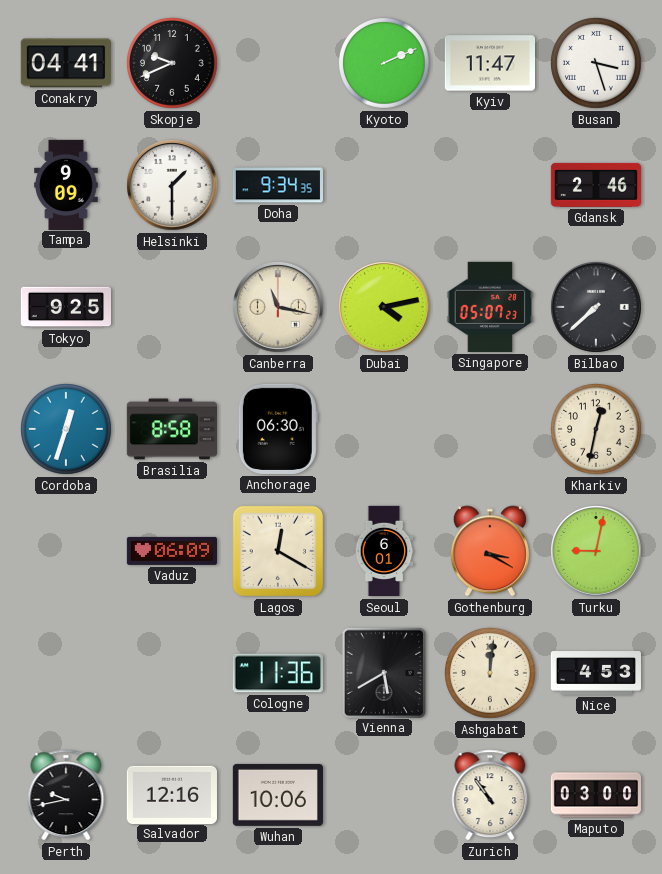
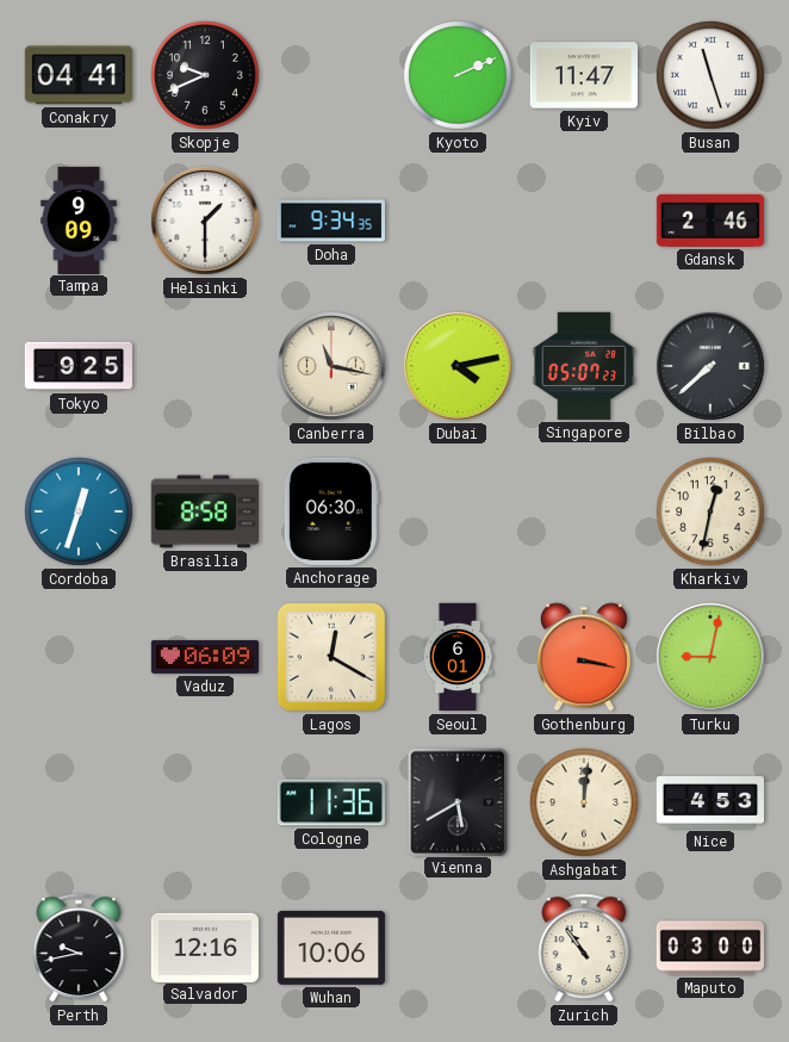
Busan: 3:27 -> 11:27 (712, 76)
Gothenburg: 3:20 -> 3:17 (584, 657)
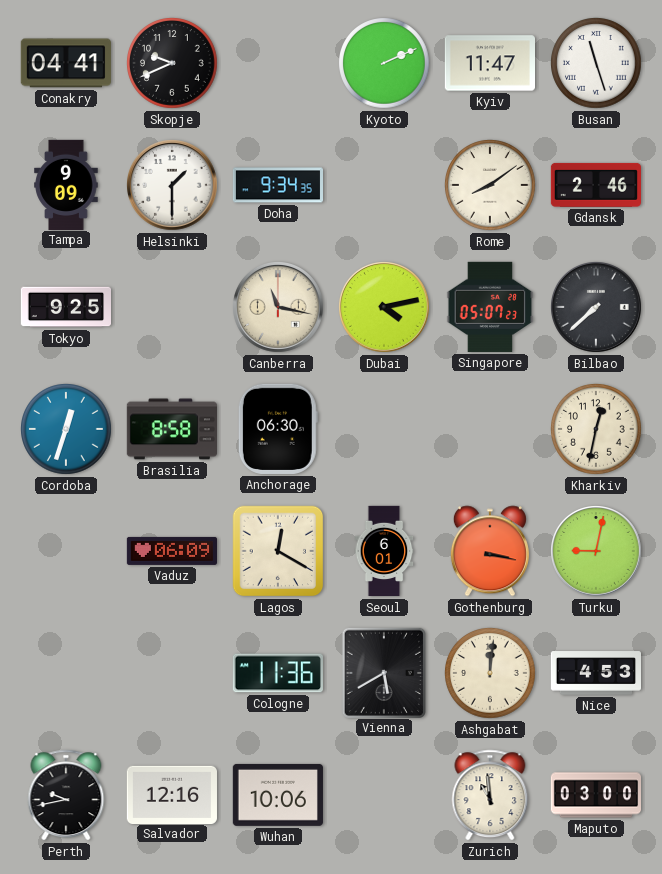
Rome: none -> 8:09 (491, 186)
Zurich: 10:54 -> 10:59 (490, 795)
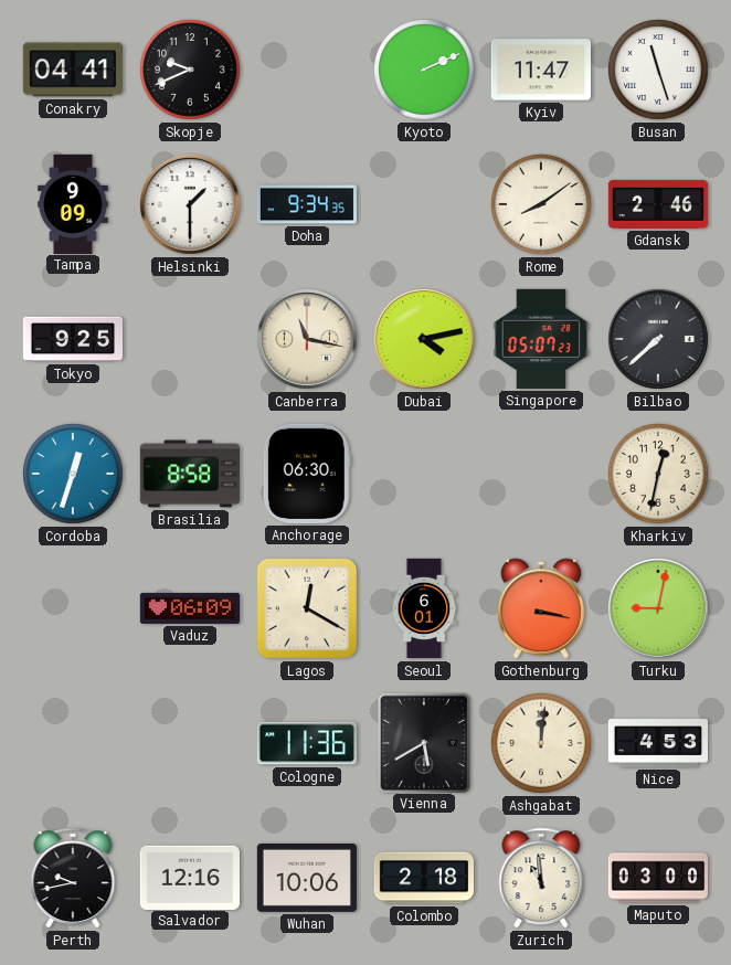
Colombo: none -> 2:18 (423, 878)
